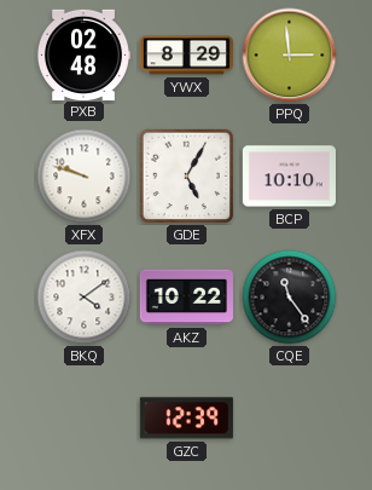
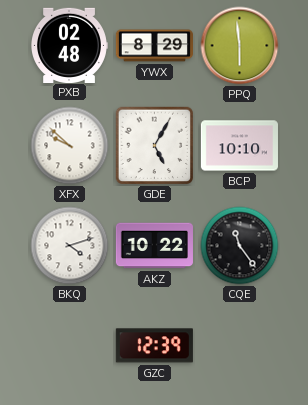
PPQ: 2:59 -> 5:59 (240, 46)
XFX: 9:48 -> 9:52 (70, 146)
BKQ: 4:09 -> 4:12 (70, 246)
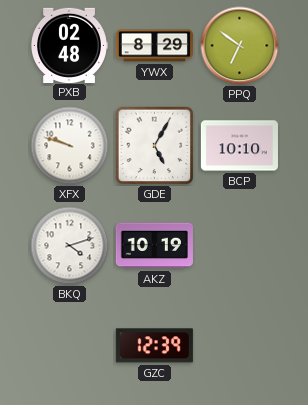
PPQ: 5:59 -> 6:51 (240, 46)
XFX: 9:52 -> 9:48 (70, 146)
AKZ: 10:22 -> 10:19 (154, 246)
CQE: 11:24 -> none (240, 246)
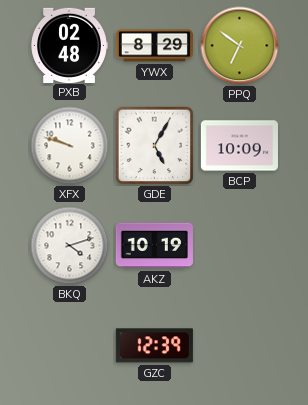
BCP: 10:10 -> 10:09 (239, 146)
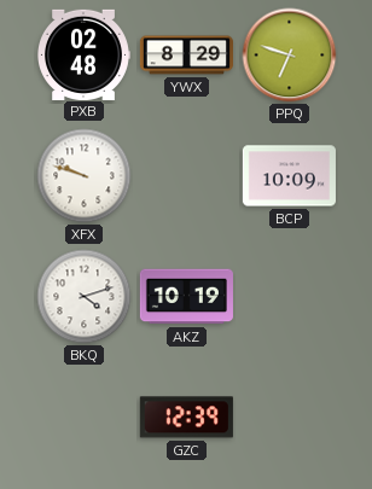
PPQ: 6:51 -> 6:48 (290, 56)
GDE: 5:05 -> none (155, 146)
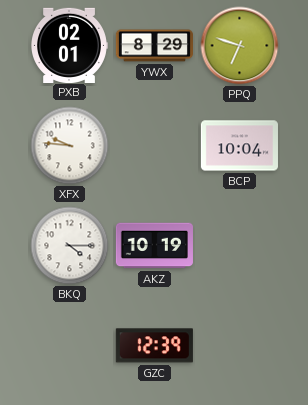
PXB: 02:48 -> 02:01 (70, 45)
XFX: 9:48 -> 9:46 (70, 146)
BCP: 10:09 -> 10:04 (239, 146)
BKQ: 4:12 -> 4:15 (70, 246)
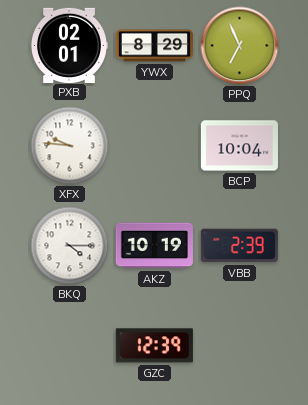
PPQ: 6:48 -> 6:56 (240, 46)
VBB: none -> 2:39 (239, 246)
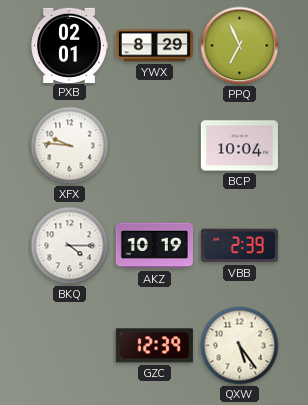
QXW: none -> 5:24 (240, 346)
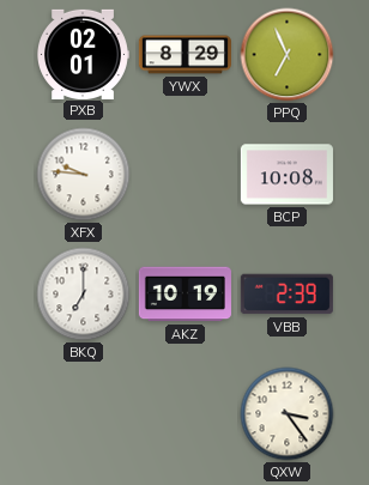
BCP: 10:04 -> 10:08 (286, 175)
BKQ: 4:15 -> 7:00 (84, 295)
GZC: 12:39 -> none (154, 346)
QXW: 5:24 -> 3:24 (288, 414)
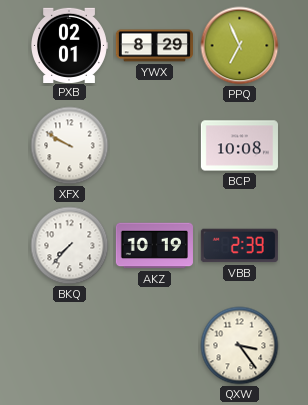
XFX: 9:46 -> 9:50 (70, 146)
BKQ: 7:00 -> 7:37 (70, 246)
